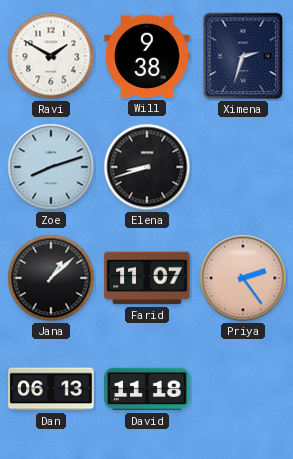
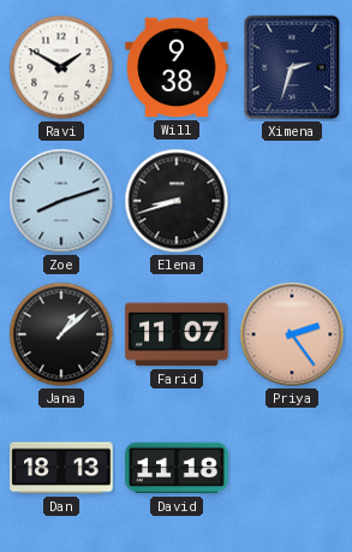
Dan: 06:13 -> 18:13 (61, 468)
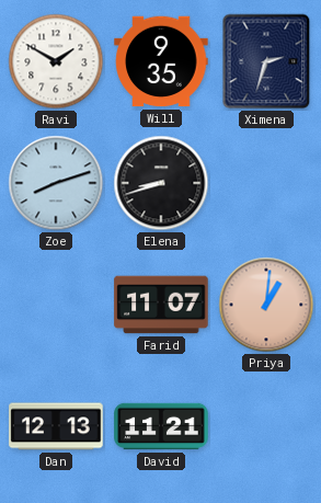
Will: 9:38 -> 9:35 (161, 61)
Jana: 1:08 -> none (61, 334)
Priya: 2:24 -> 1:01 (266, 305)
Dan: 18:13 -> 12:13 (56, 426)
David: 11:18 -> 11:21 (161, 426)
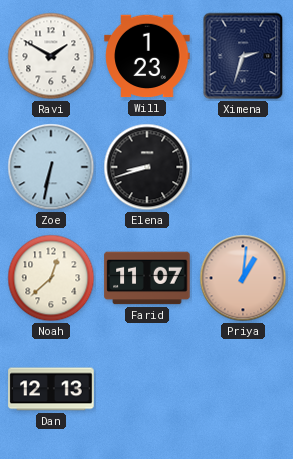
Will: 9:35 -> 1:23 (147, 56)
Zoe: 8:12 -> 6:32 (51, 167)
Noah: none -> 12:38 (51, 278)
David: 11:21 -> none (161, 426)
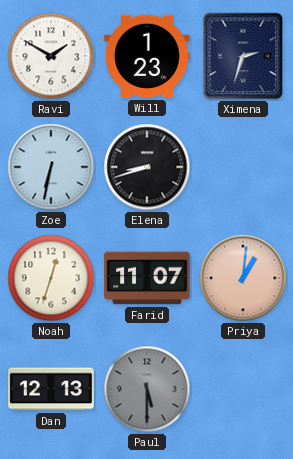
Noah: 12:38 -> 12:33 (51, 278)
Paul: none -> 5:30 (147, 389)
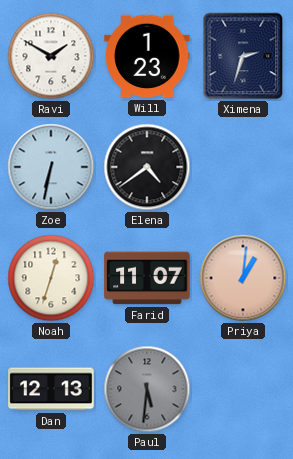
Elena: 8:42 -> 4:39 (147, 167)
Paul: 5:30 -> 5:31 (147, 389)
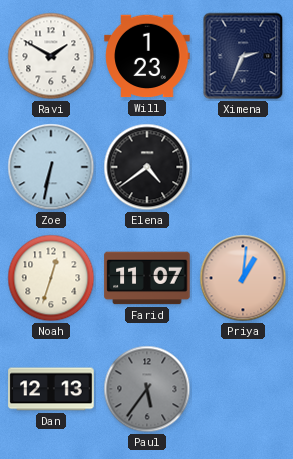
Ximena: 2:33 -> 2:34 (243, 56)
Paul: 5:31 -> 5:36 (147, 389)
